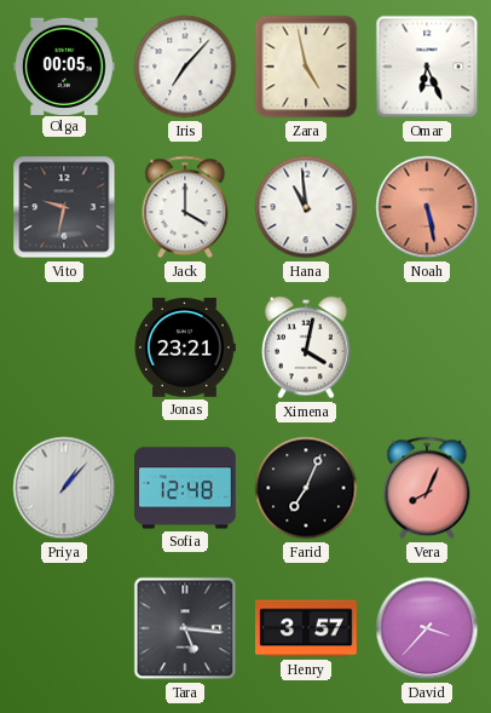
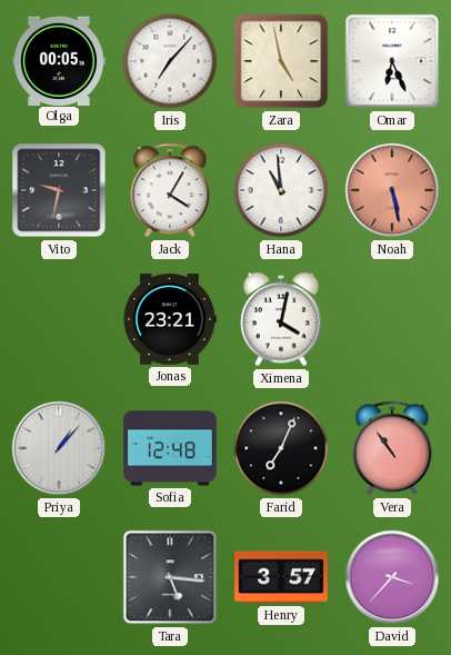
Jack: 4:00 -> 4:05 (170, 190)
Vera: 8:04 -> 10:54 (392, 448)
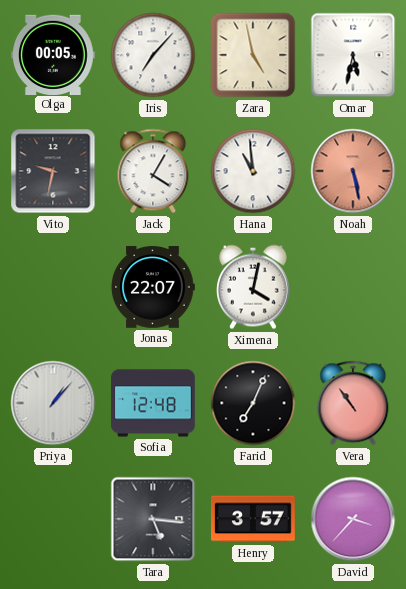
Omar: 6:26 -> 5:32 (353, 55)
Jonas: 23:21 -> 22:07 (153, 287)
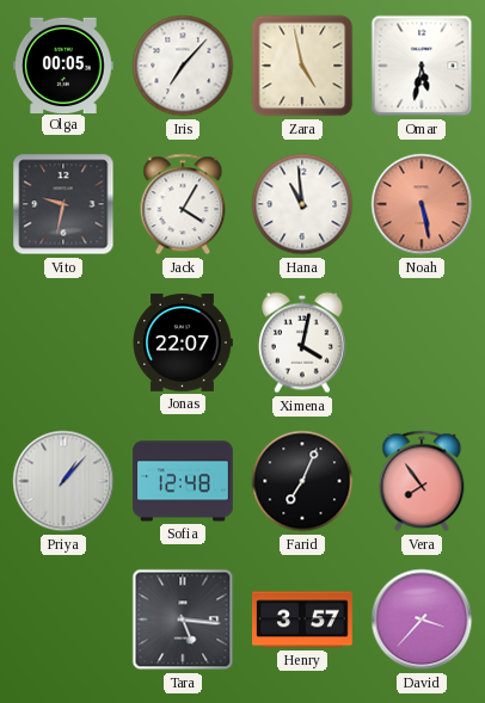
Vera: 10:54 -> 7:54 (422, 481)
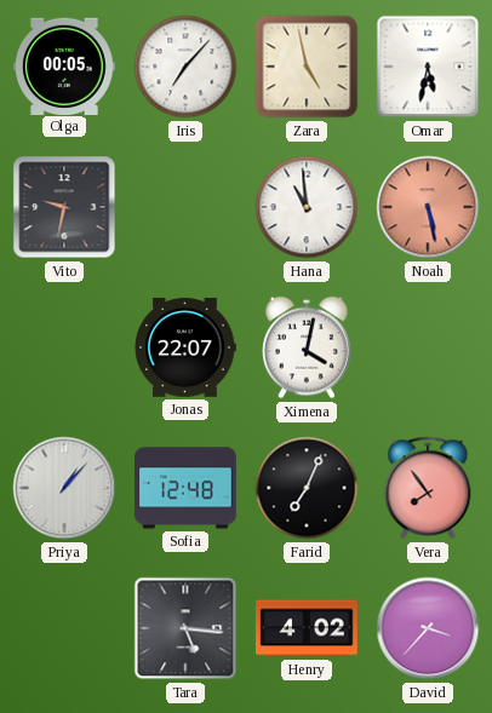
Jack: 4:05 -> none (183, 204)
Henry: 3:57 -> 4:02 (308, 628)
